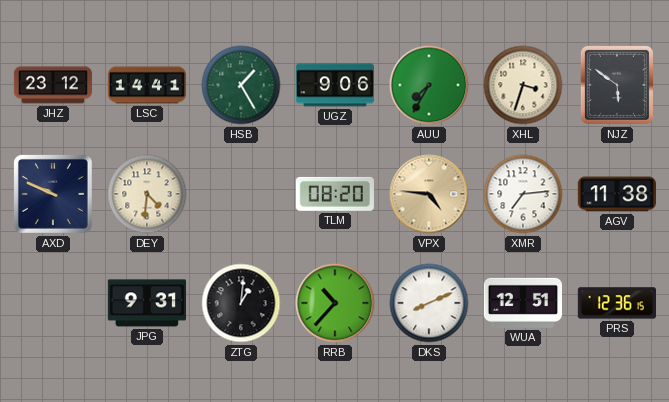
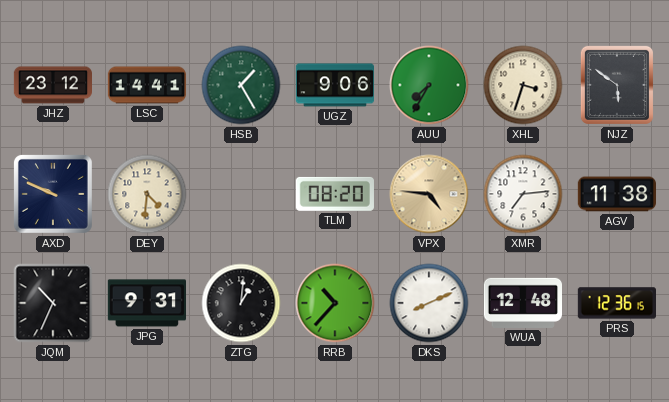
JQM: none -> 10:34 (53, 303)
WUA: 12:51 -> 12:48 (522, 303)
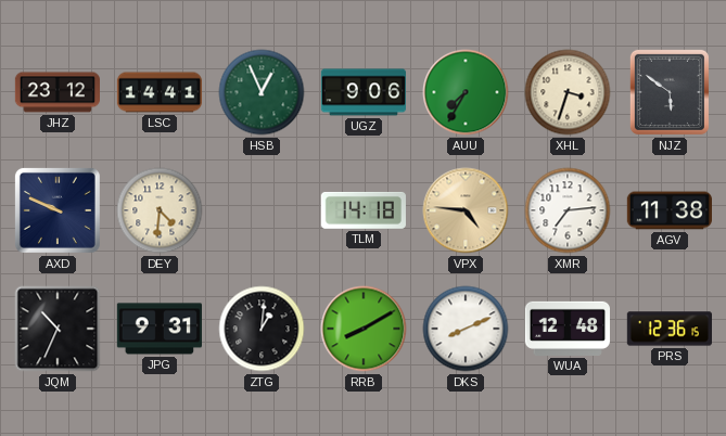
HSB: 1:25 -> 12:56 (262, 92)
TLM: 08:20 -> 14:18 (364, 210)
RRB: 10:37 -> 8:10 (364, 329)
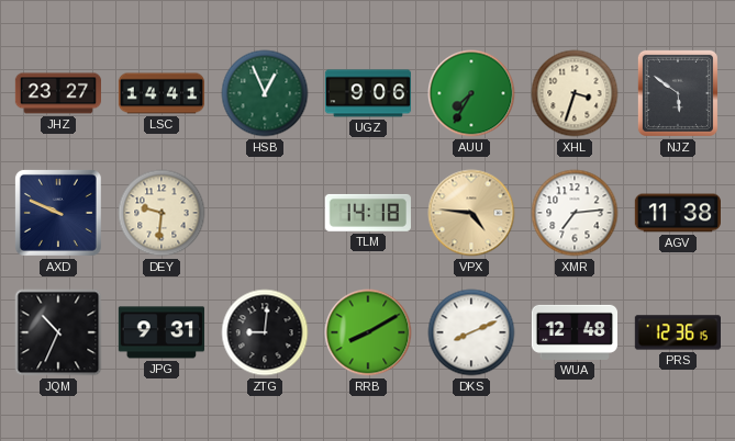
JHZ: 23:12 -> 23:27 (57, 93)
DEY: 4:31 -> 9:31 (162, 213)
ZTG: 1:01 -> 9:01 (265, 332)
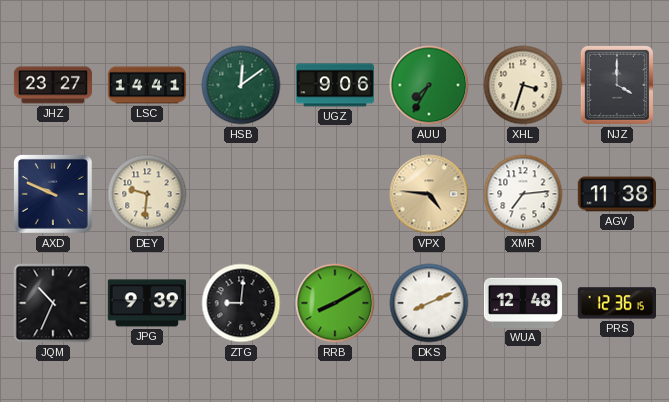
HSB: 12:56 -> 12:09 (241, 85)
NJZ: 5:51 -> 4:00 (617, 85)
TLM: 14:18 -> none (368, 213)
JPG: 9:31 -> 9:39 (146, 303)
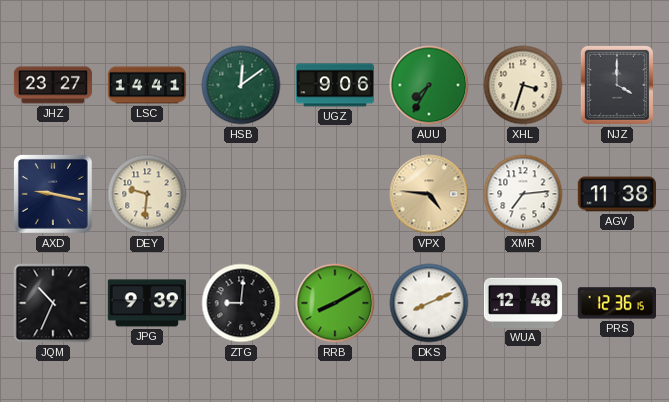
AXD: 9:49 -> 9:17 (53, 194)
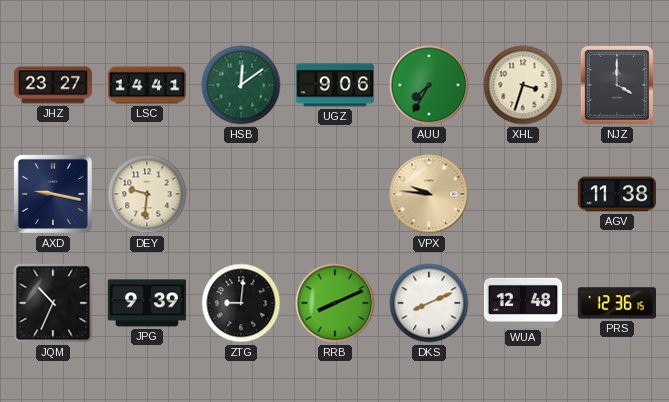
VPX: 4:46 -> 9:46 (429, 194)
XMR: 7:14 -> none (523, 194)
RRB: 8:10 -> 8:11 (335, 303)
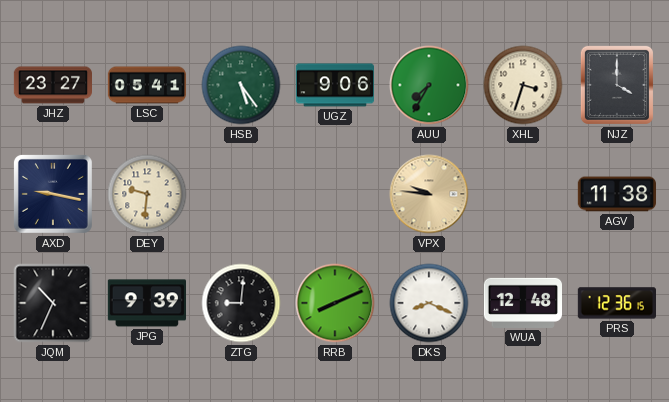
LSC: 14:41 -> 05:41 (147, 85)
HSB: 12:09 -> 5:24 (241, 85)
DKS: 8:11 -> 8:19 (429, 303)
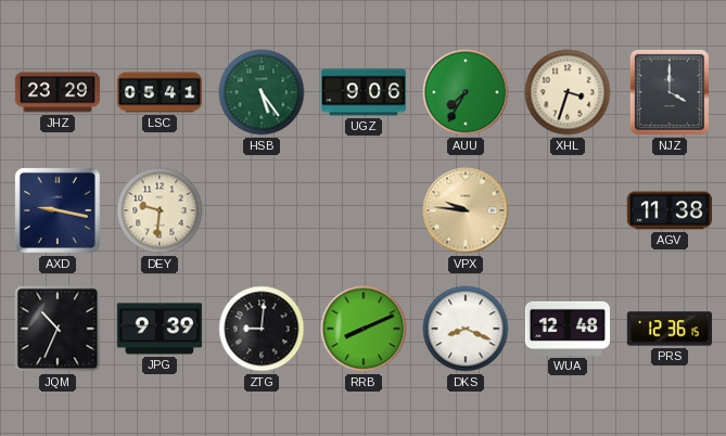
JHZ: 23:27 -> 23:29 (56, 92)
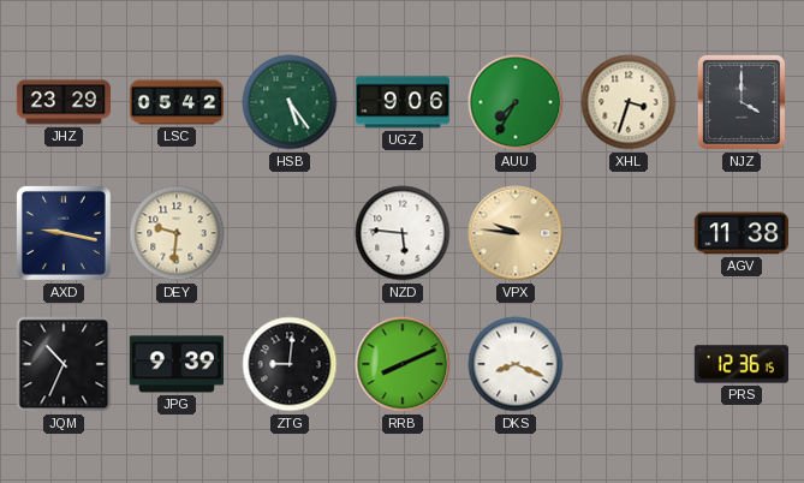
LSC: 05:41 -> 05:42 (177, 102)
NZD: none -> 5:46 (403, 233)
WUA: 12:48 -> none (566, 329)
